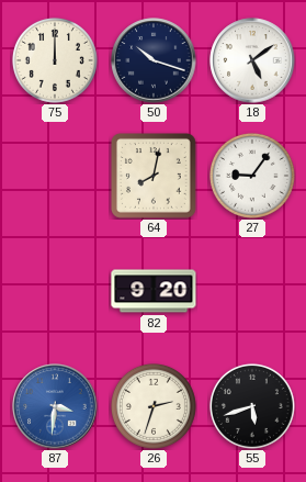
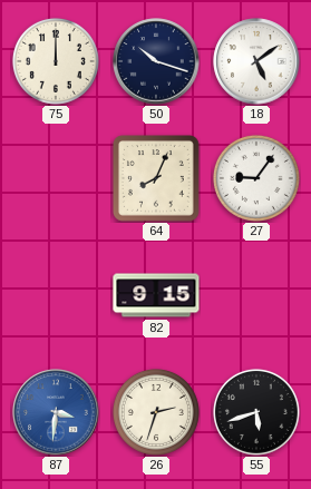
64: 8:02 -> 8:04 (157, 179)
82: 9:20 -> 9:15 (156, 295)
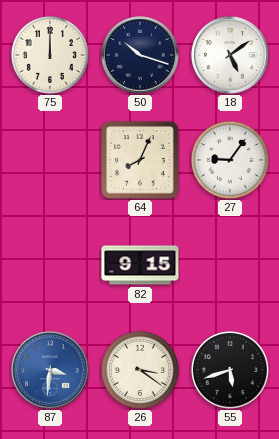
26: 2:33 -> 3:21 (140, 370)
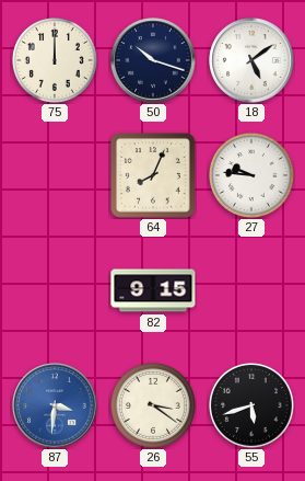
27: 9:06 -> 9:46 (251, 175)
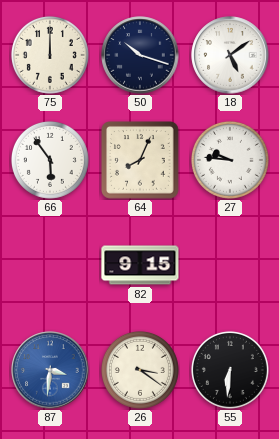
66: none -> 5:54 (50, 160)
55: 5:42 -> 6:31 (230, 370)
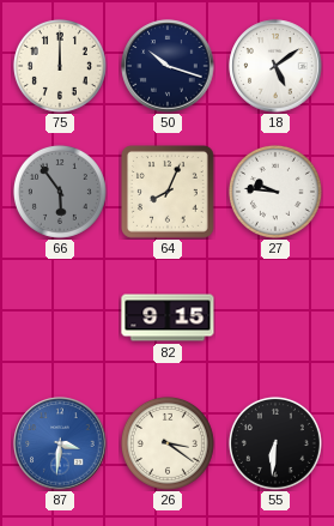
66 dial: white -> grey (60, 192)
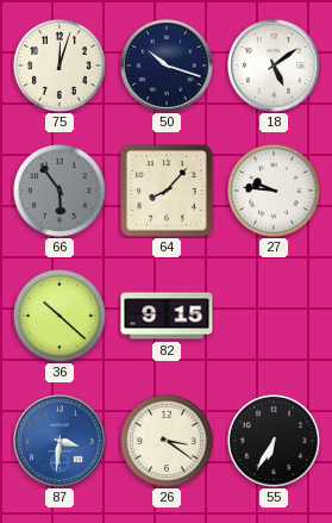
75: 12:00 -> 12:03 (59, 66)
64: 8:04 -> 8:07 (168, 192)
36: none -> 10:22 (59, 316)
55: 6:31 -> 6:35 (274, 441)
